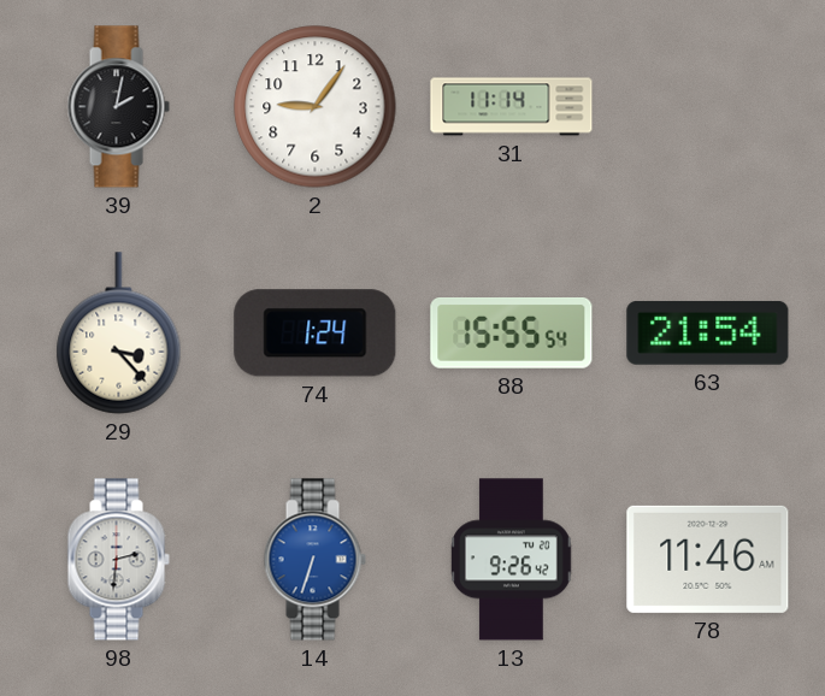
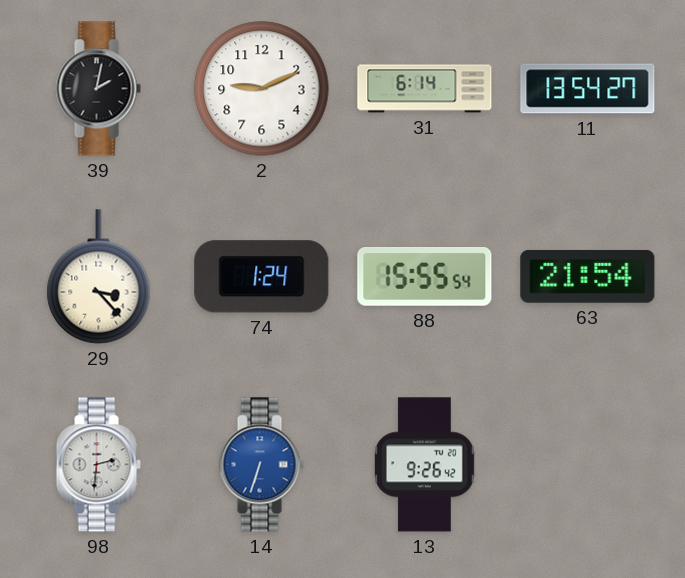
2: 9:06 -> 9:11 (262, 89)
31: 11:14 -> 6:14 (425, 89)
11: none -> 13:54 (588, 89)
78: 11:46 -> none (708, 559)
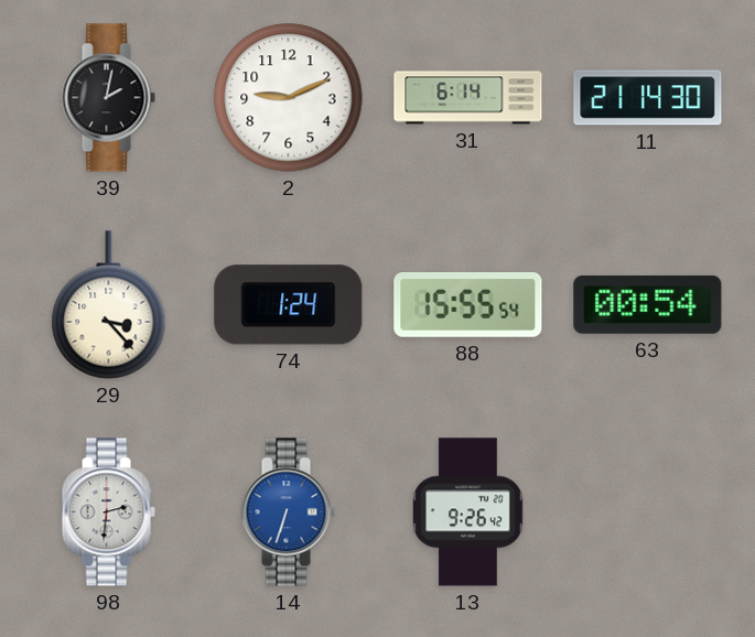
11: 13:54 -> 21:14 (648, 98)
63: 21:54 -> 00:54 (648, 304)
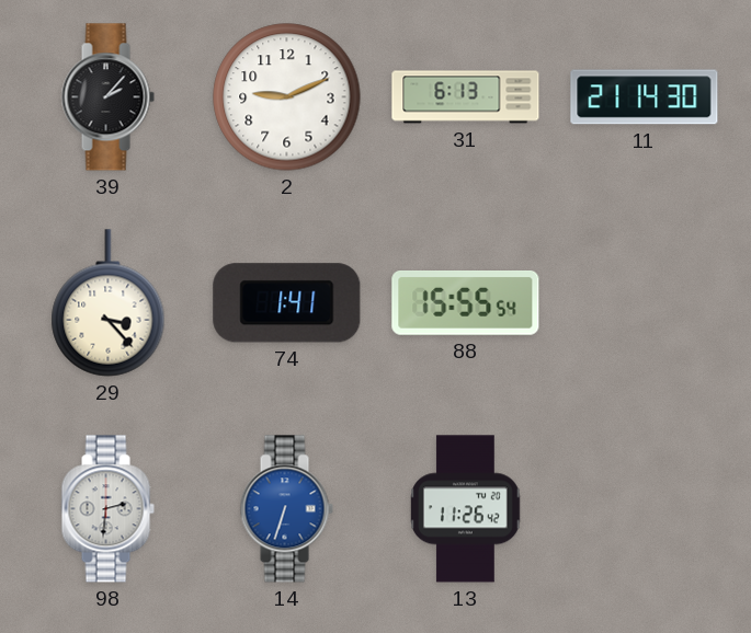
39: 2:02 -> 2:07 (107, 97)
31: 6:14 -> 6:13 (466, 97)
74: 1:24 -> 1:41 (287, 303)
63: 00:54 -> none (648, 304)
13: 9:26 -> 11:26 (466, 509)
